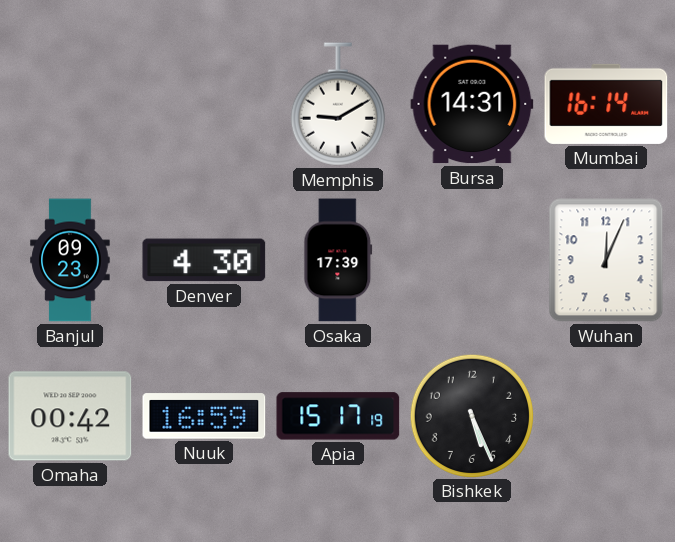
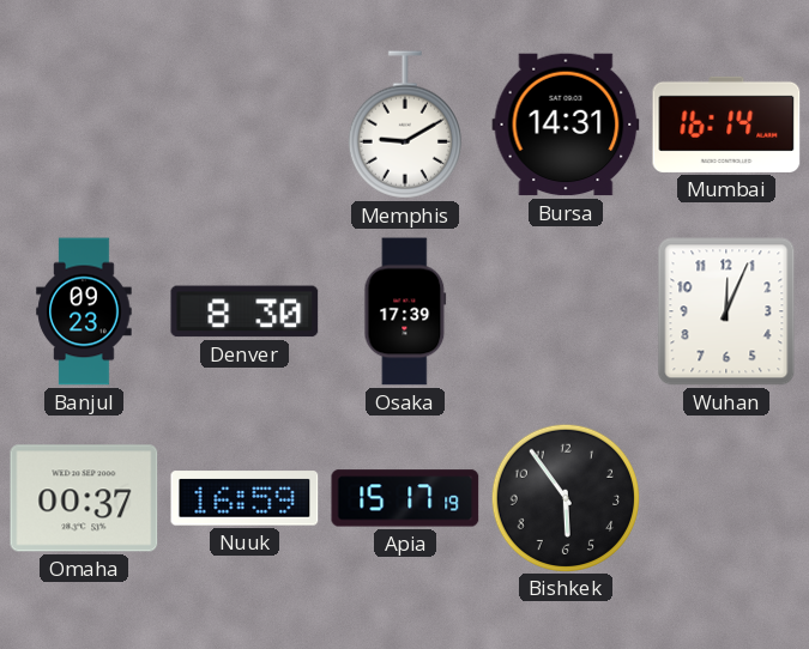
Denver: 4:30 -> 8:30 (244, 311)
Omaha: 00:42 -> 00:37 (84, 498)
Bishkek: 5:26 -> 5:54 (565, 497)
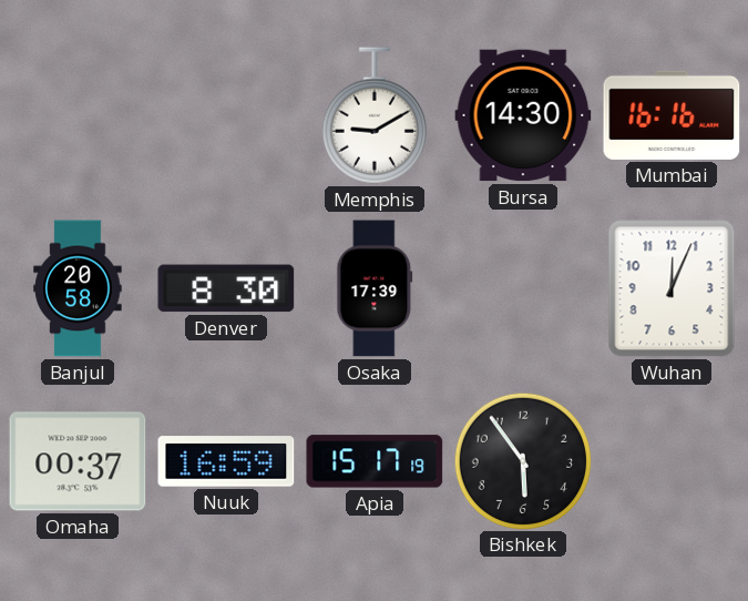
Bursa: 14:31 -> 14:30 (523, 115)
Mumbai: 16:14 -> 16:16 (672, 115)
Banjul: 09:23 -> 20:58 (78, 288)
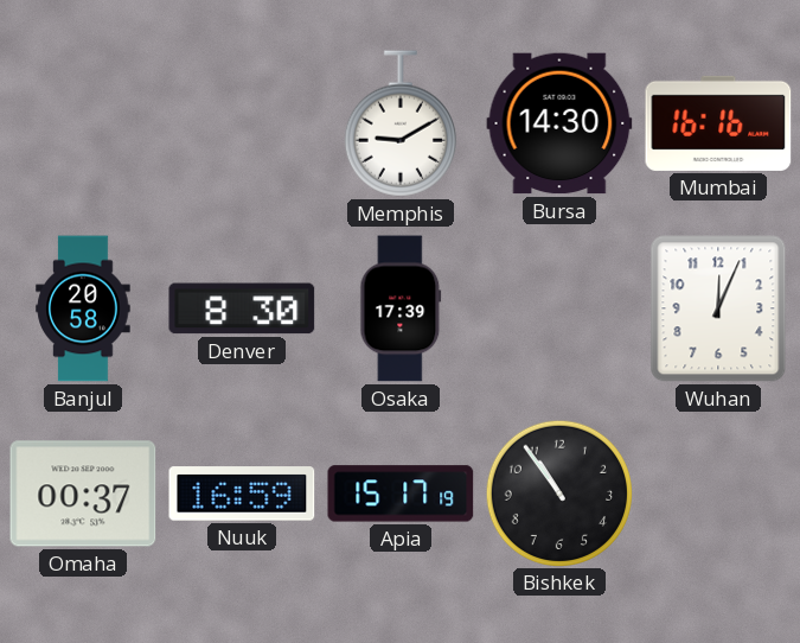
Bishkek: 5:54 -> 10:54 (558, 492)
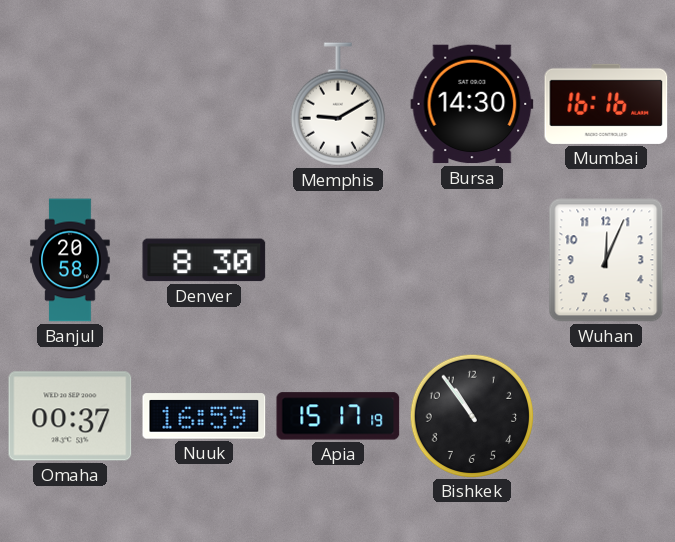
Osaka: 17:39 -> none (401, 308)
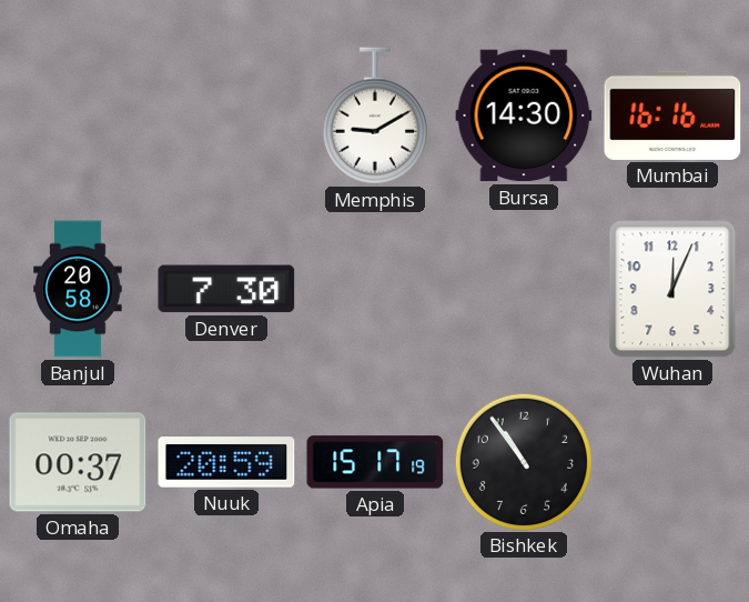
Denver: 8:30 -> 7:30 (226, 289)
Nuuk: 16:59 -> 20:59 (226, 462)
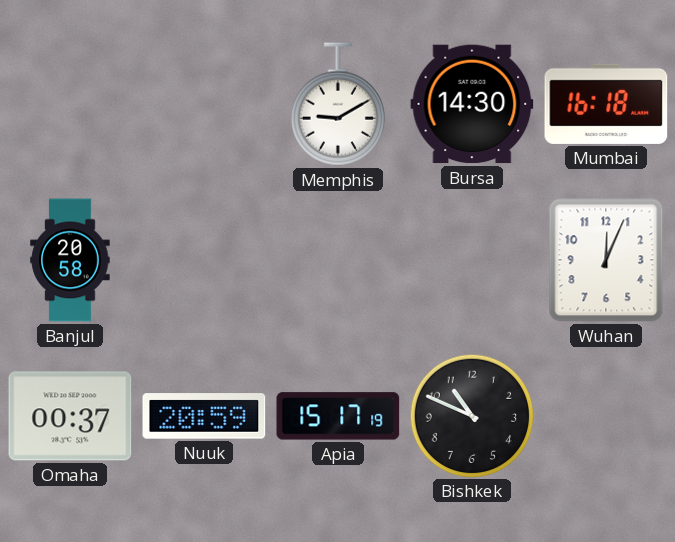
Mumbai: 16:16 -> 16:18 (606, 104)
Denver: 7:30 -> none (226, 289)
Bishkek: 10:54 -> 10:49 (471, 415)
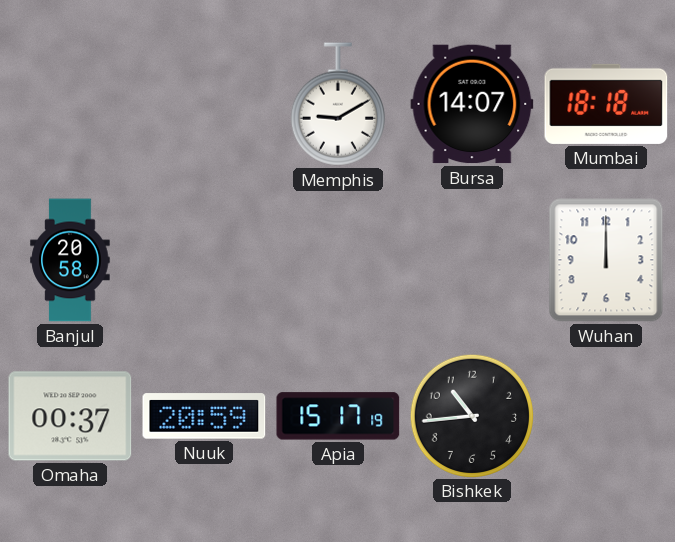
Bursa: 14:30 -> 14:07 (472, 104)
Mumbai: 16:18 -> 18:18 (606, 104)
Wuhan: 12:04 -> 12:00 (606, 260)
Bishkek: 10:49 -> 10:44 (471, 415)
